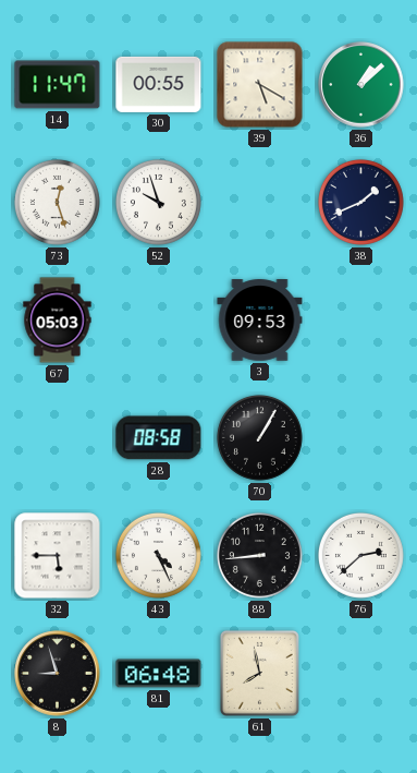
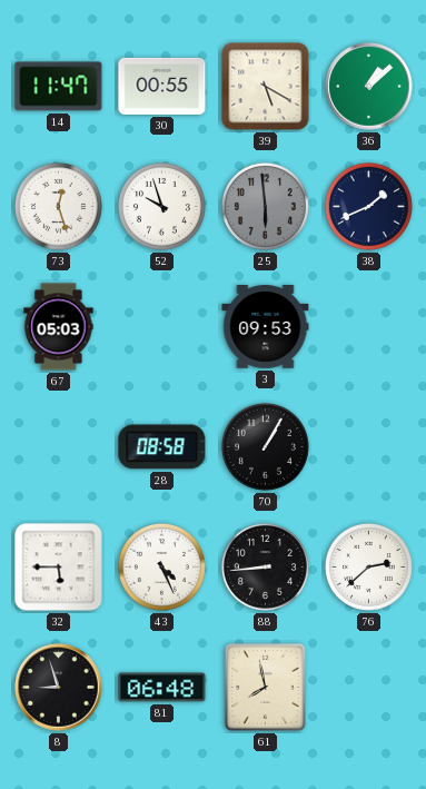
25: none -> 5:59 (265, 206)
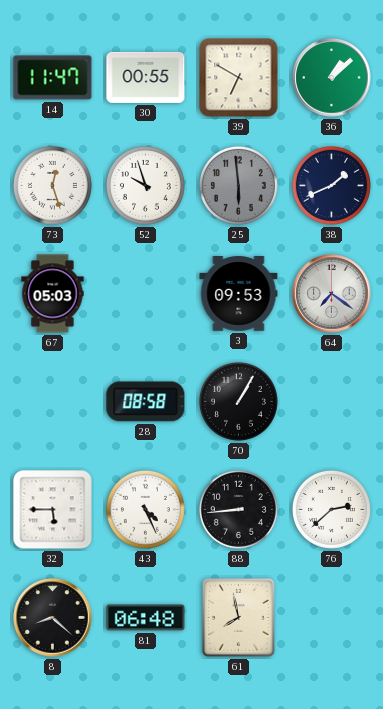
39: 5:20 -> 6:50 (239, 78)
64: none -> 7:21 (332, 294)
8: 8:57 -> 8:22 (53, 618)
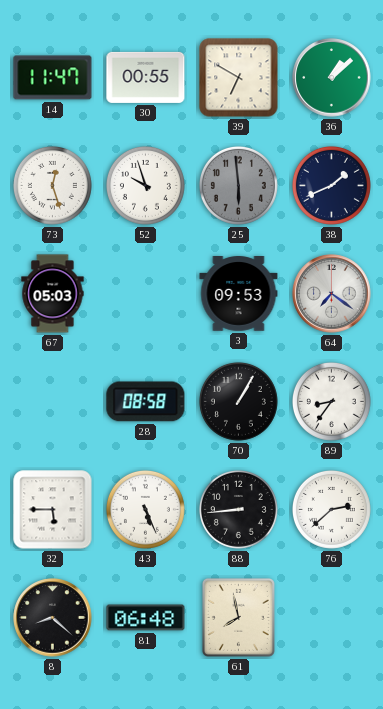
89: none -> 8:36 (331, 401)
43: 4:26 -> 5:26 (145, 509)
